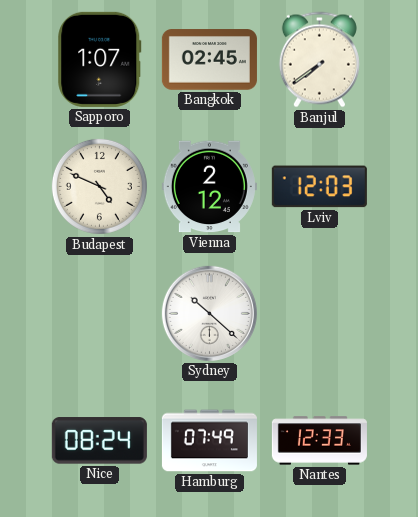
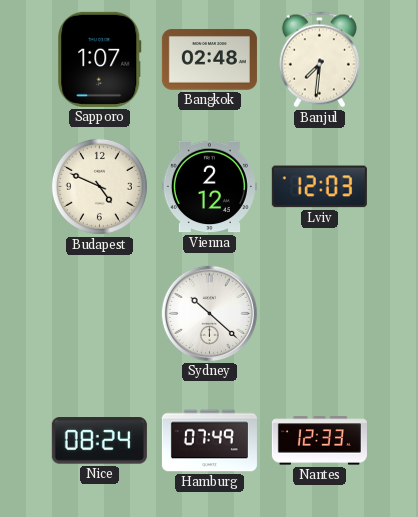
Bangkok: 02:45 -> 02:48 (209, 60)
Banjul: 7:39 -> 7:31 (319, 60)
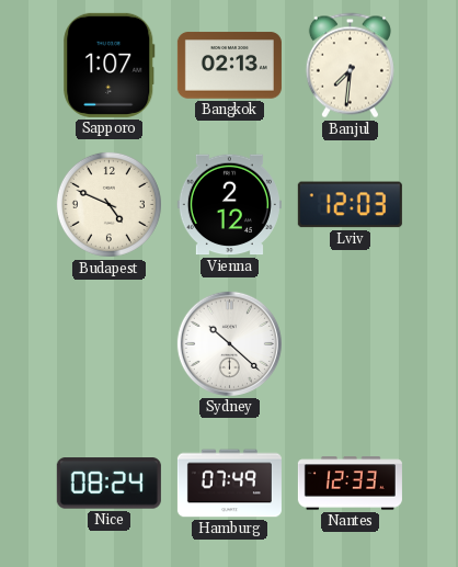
Bangkok: 02:48 -> 02:13 (229, 66)
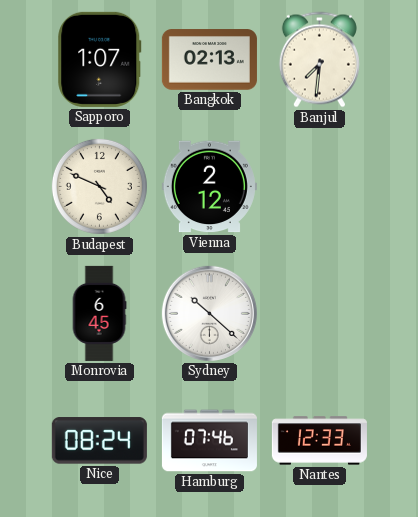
Lviv: 12:03 -> none (350, 205)
Monrovia: none -> 6:45 (99, 313)
Hamburg: 07:49 -> 07:46 (209, 441)
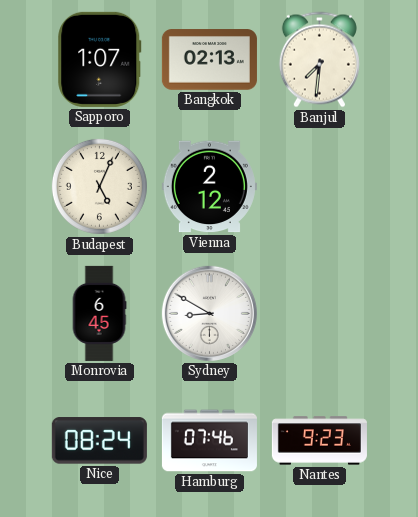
Budapest: 4:49 -> 5:04 (99, 186)
Sydney: 10:22 -> 8:50 (209, 313)
Nantes: 12:33 -> 9:23 (319, 441)
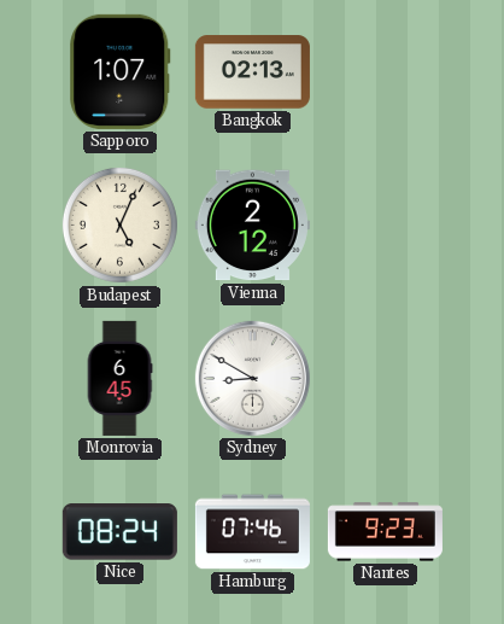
Banjul: 7:31 -> none (319, 60)
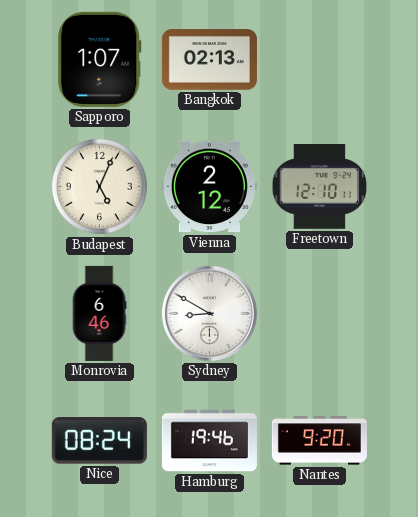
Freetown: none -> 12:10 (320, 187)
Monrovia: 6:45 -> 6:46 (99, 313)
Hamburg: 07:46 -> 19:46 (209, 441)
Nantes: 9:23 -> 9:20 (319, 441)
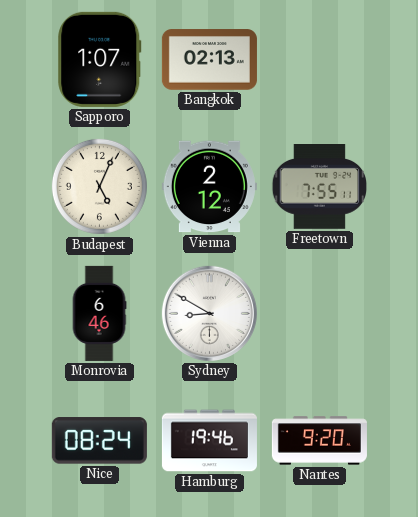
Freetown: 12:10 -> 7:55 (320, 187)
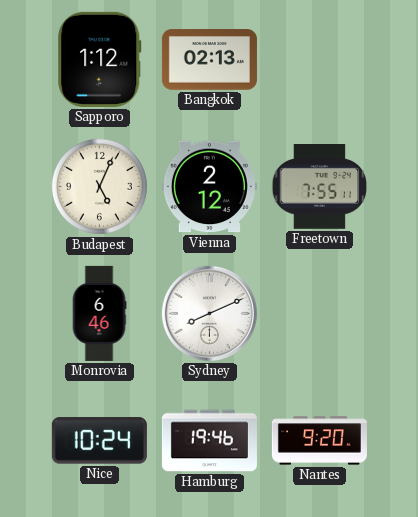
Sapporo: 1:07 -> 1:12 (100, 59)
Sydney: 8:50 -> 8:11 (209, 313)
Nice: 08:24 -> 10:24 (99, 441)
